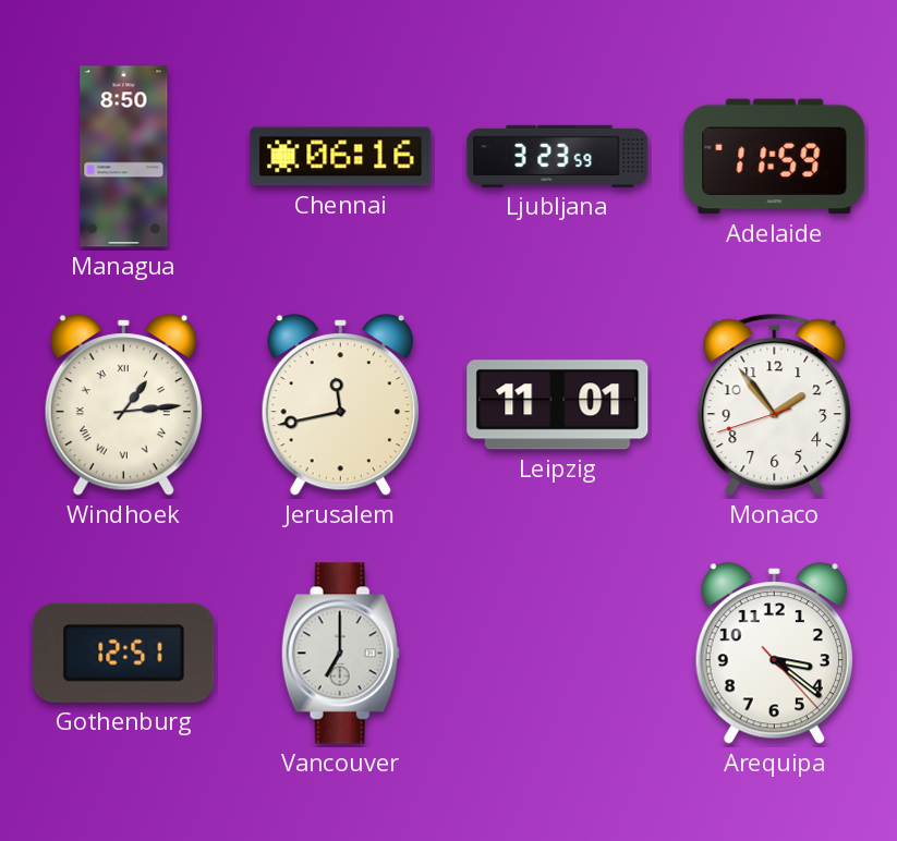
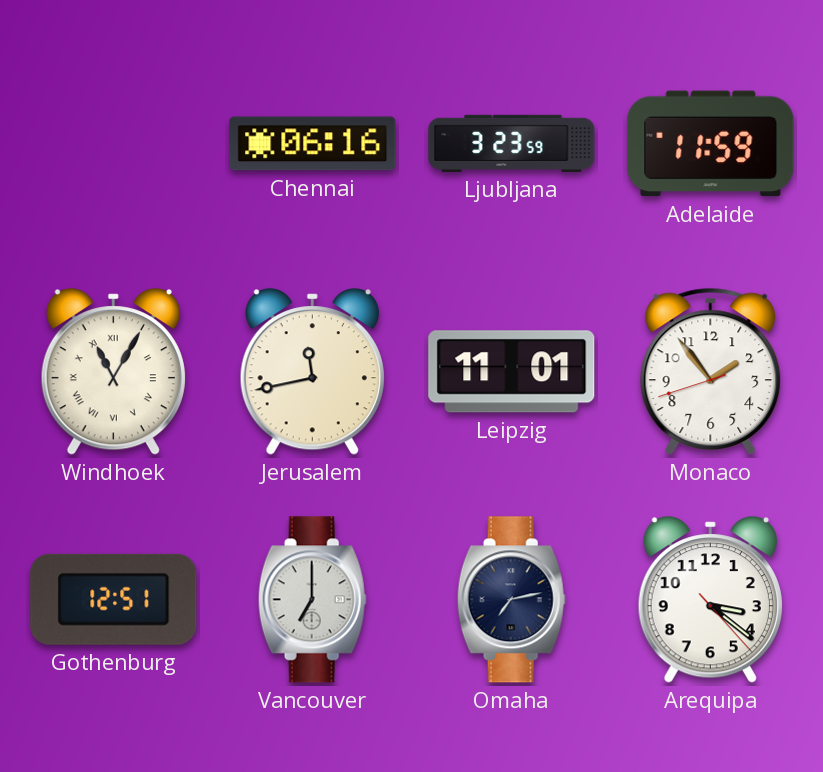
Managua: 8:50 -> none (124, 157)
Windhoek: 1:14 -> 11:05 (113, 372)
Omaha: none -> 7:13 (511, 600)
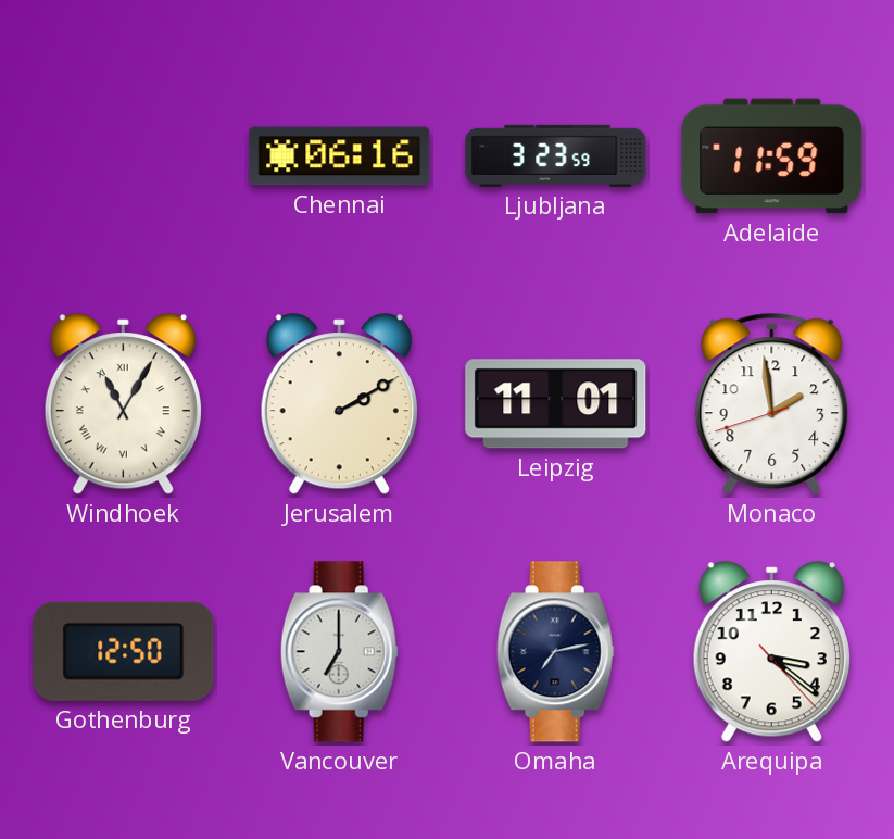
Jerusalem: 11:43 -> 2:10 (339, 404)
Monaco: 1:53 -> 1:58 (772, 403)
Gothenburg: 12:51 -> 12:50 (124, 651)
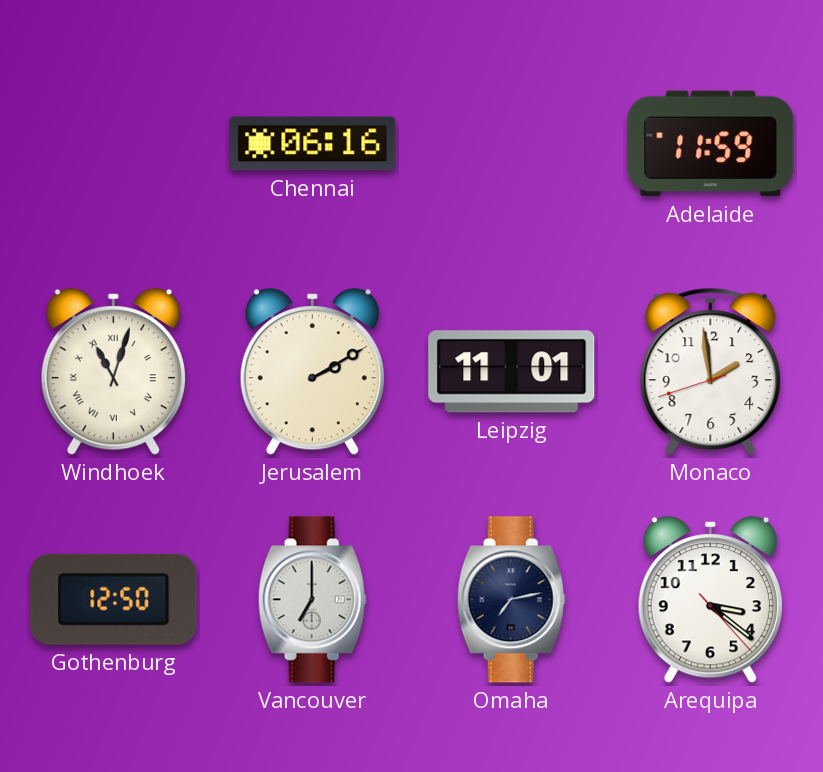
Ljubljana: 3:23 -> none (556, 155)
Windhoek: 11:05 -> 11:03 (113, 372)
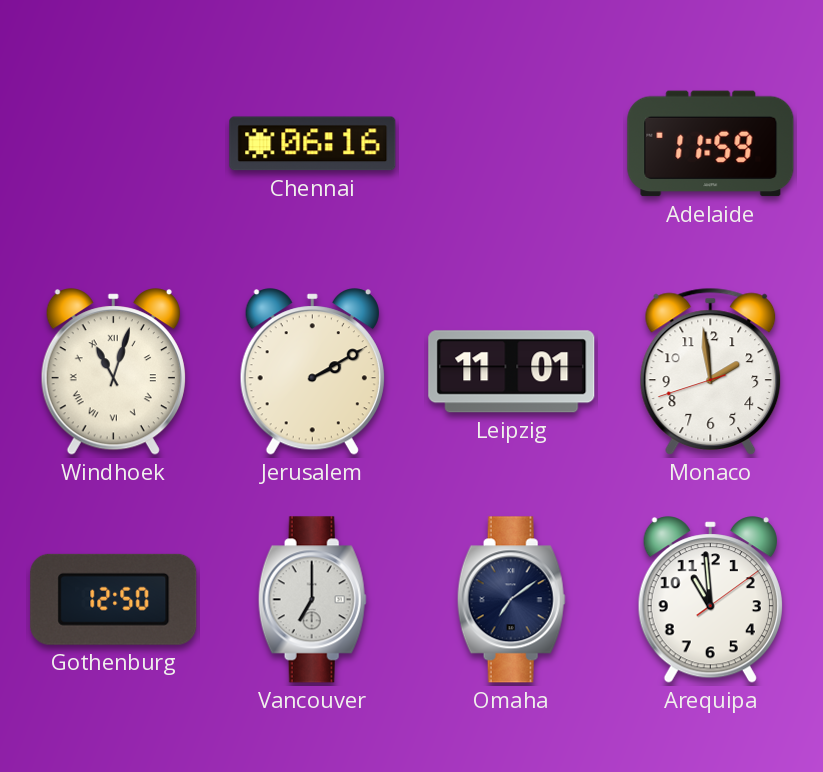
Omaha: 7:13 -> 7:09 (511, 600)
Arequipa: 3:21 -> 10:59 (710, 600)
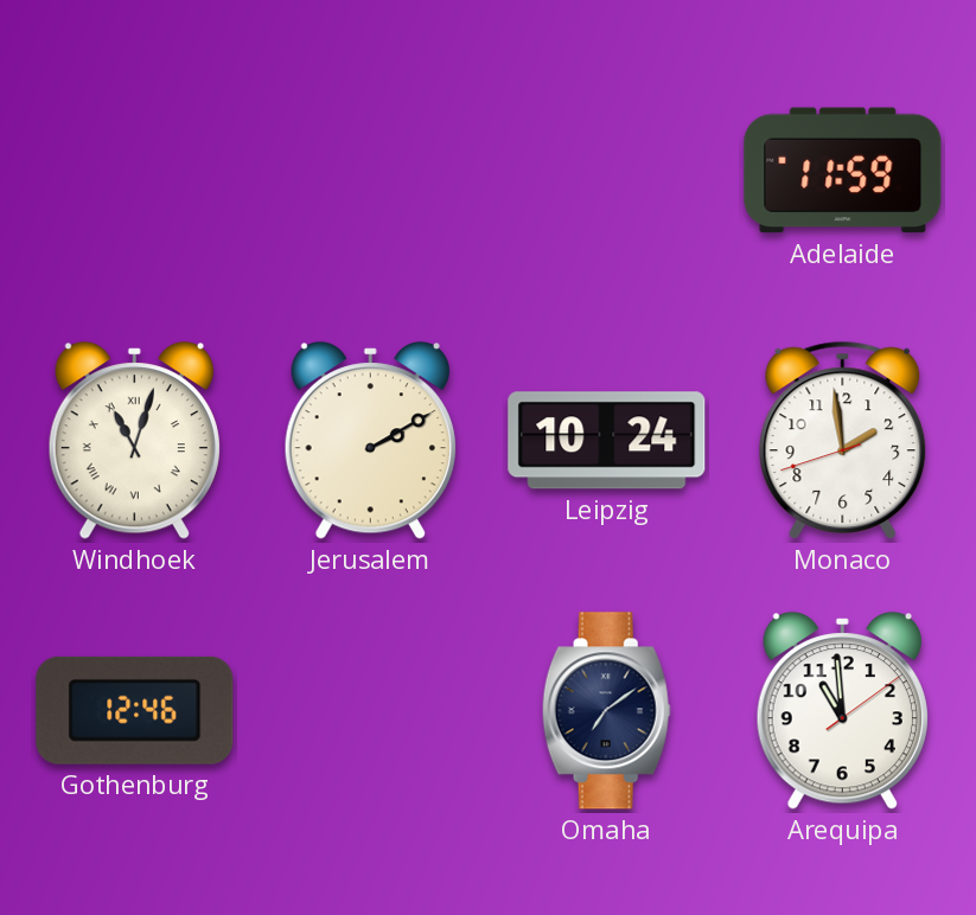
Chennai: 06:16 -> none (313, 144)
Leipzig: 11:01 -> 10:24 (607, 441)
Gothenburg: 12:50 -> 12:46 (135, 710)
Vancouver: 7:00 -> none (312, 600)
